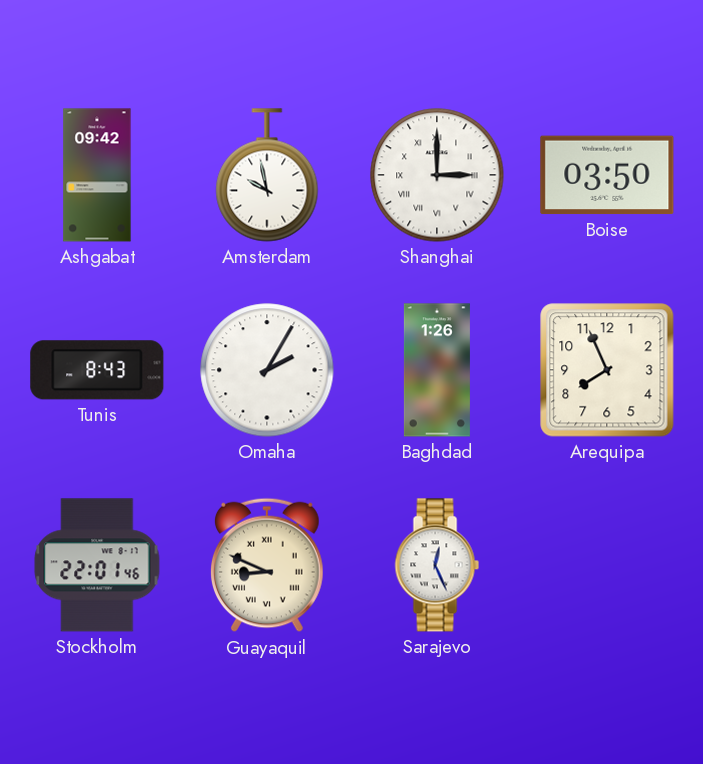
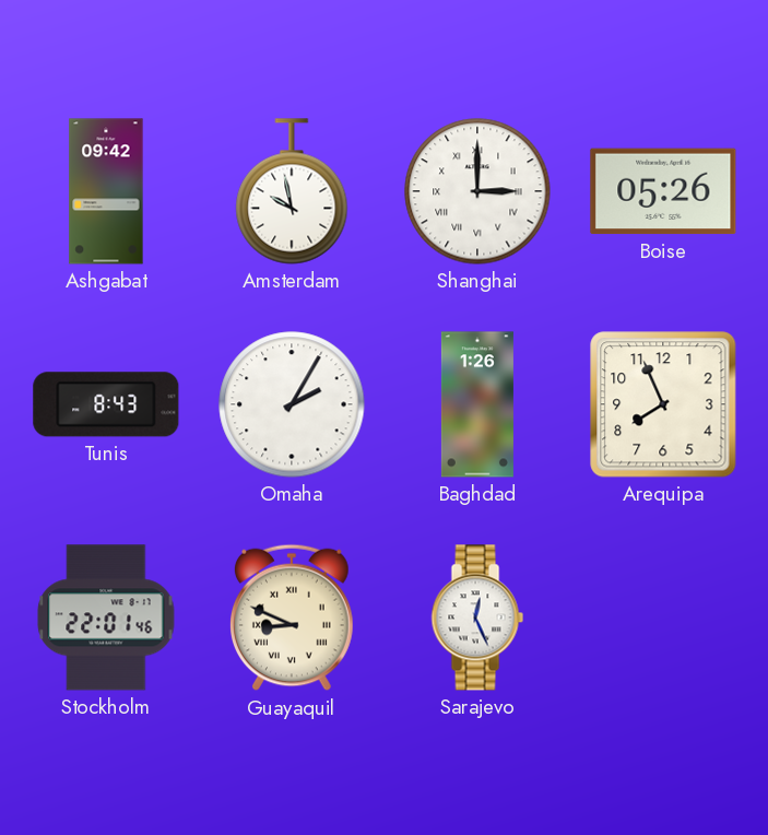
Boise: 03:50 -> 05:26 (663, 191)
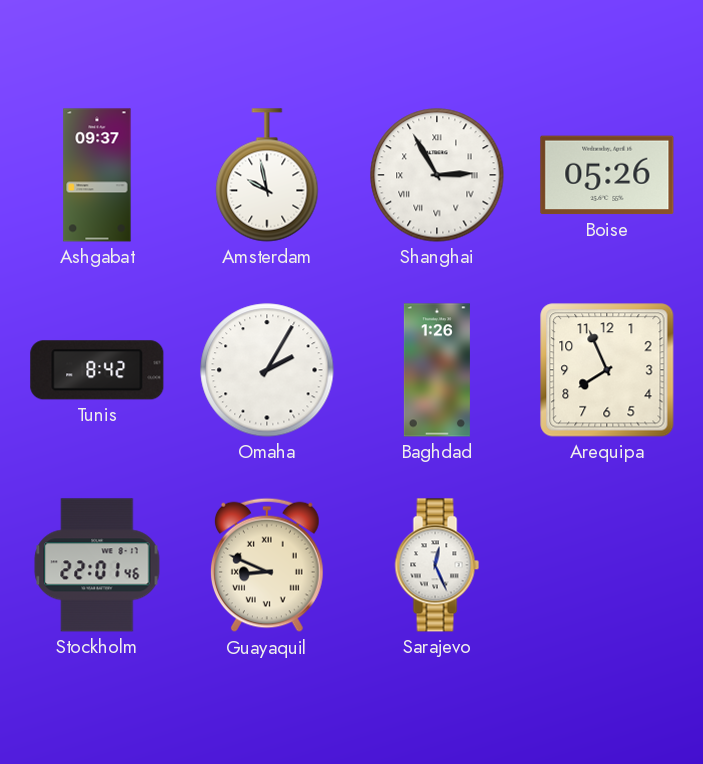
Ashgabat: 09:42 -> 09:37 (97, 175)
Shanghai: 3:00 -> 2:55 (437, 175)
Tunis: 8:43 -> 8:42 (97, 370)
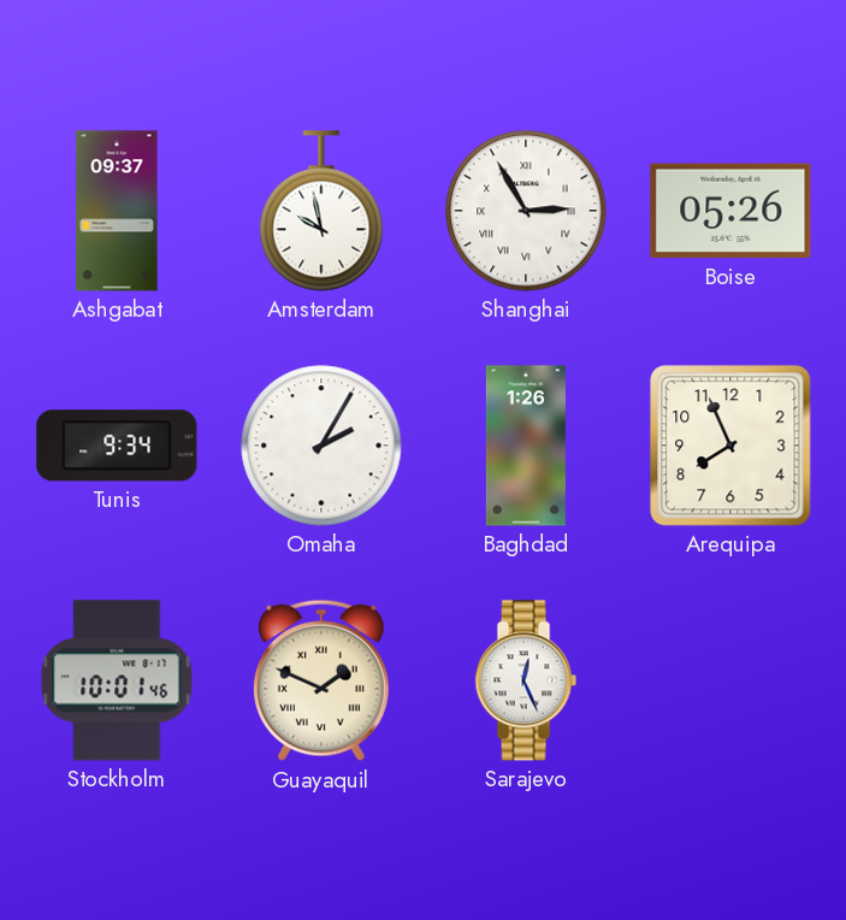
Tunis: 8:42 -> 9:34 (117, 446)
Stockholm: 22:01 -> 10:01 (117, 680)
Guayaquil: 8:49 -> 1:49 (323, 680)
